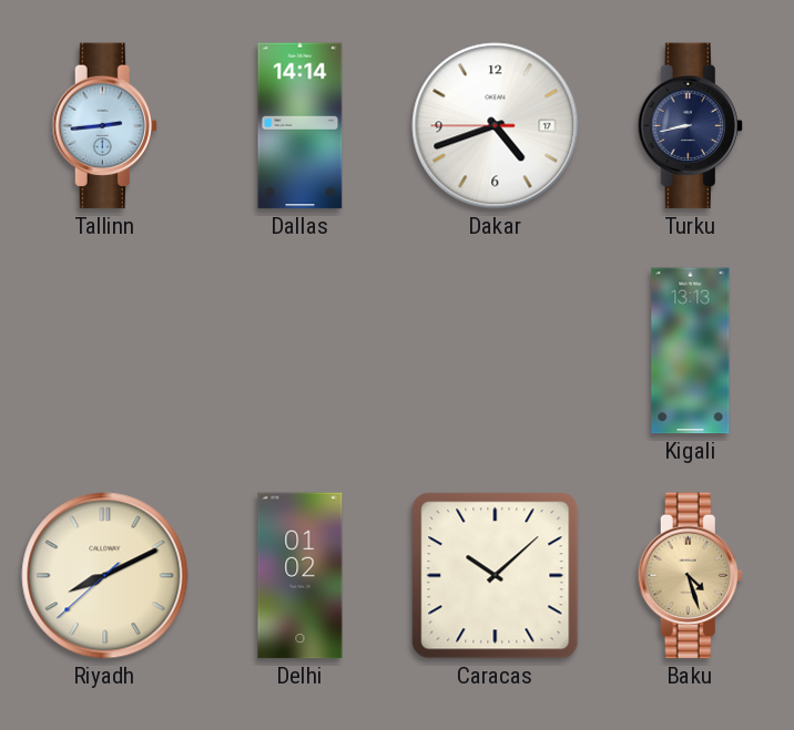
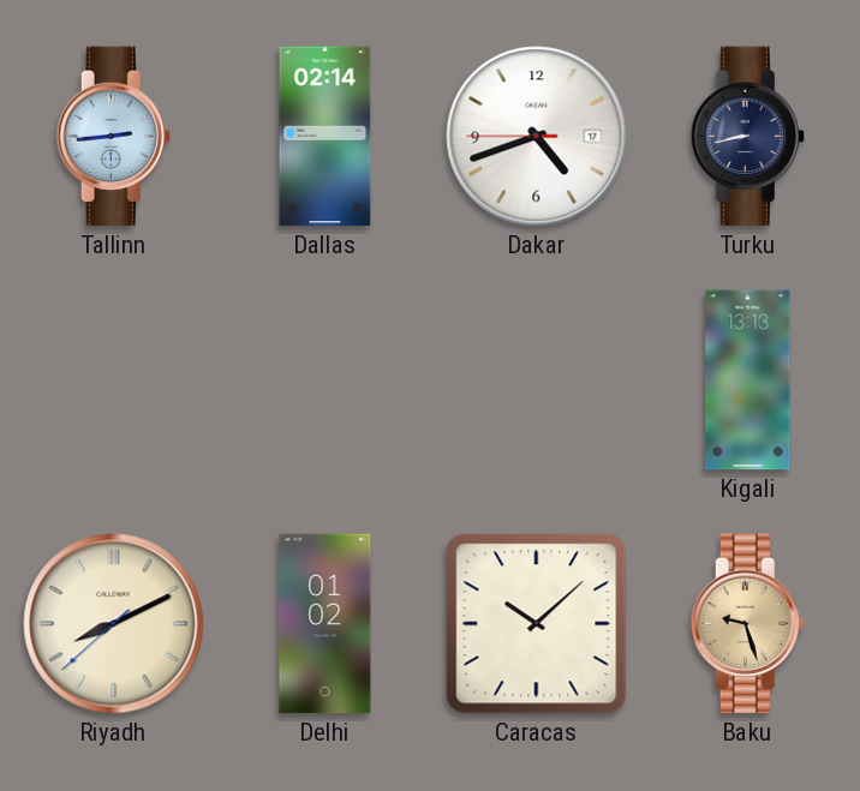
Dallas: 14:14 -> 02:14 (326, 137)
Baku: 4:27 -> 9:27 (747, 624)
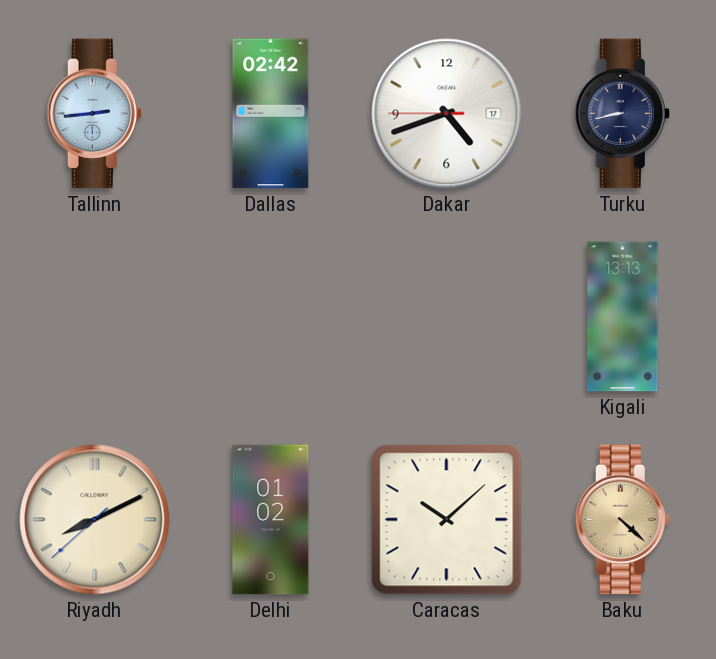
Dallas: 02:14 -> 02:42 (271, 114)
Baku: 9:27 -> 4:22 (622, 520)
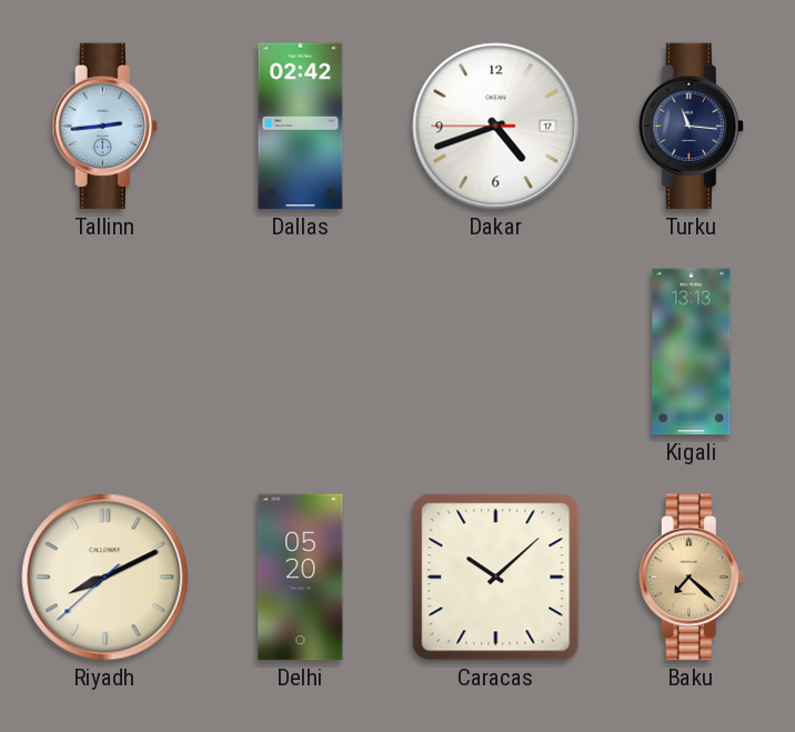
Turku: 8:43 -> 11:16 (691, 127)
Delhi: 01:02 -> 05:20 (301, 578)
Baku: 4:22 -> 7:22 (691, 578)
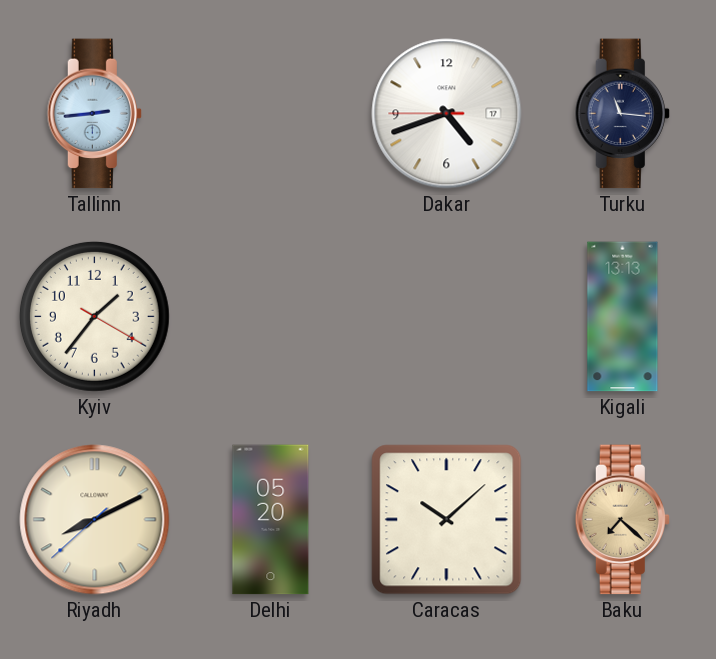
Dallas: 02:42 -> none (301, 127)
Kyiv: none -> 1:36 (94, 316)
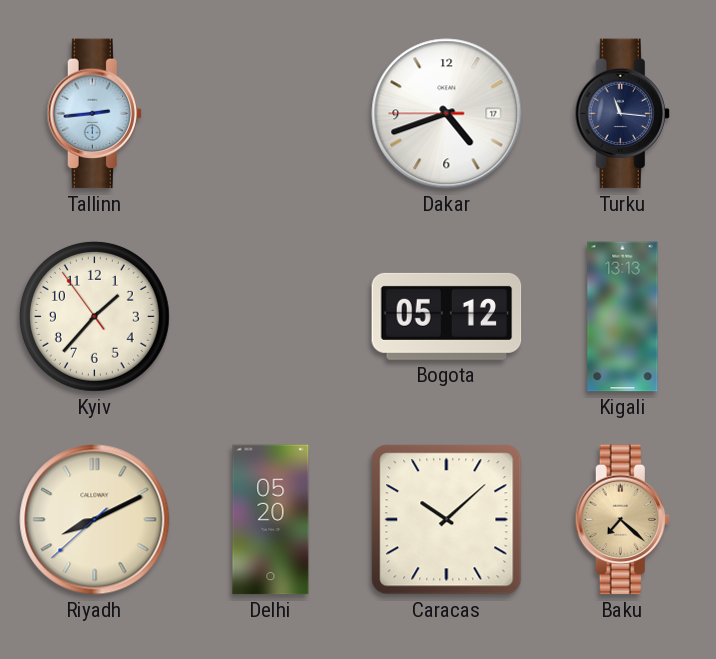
Kyiv: 1:36:20 -> 1:36:54 (94, 316)
Bogota: none -> 05:12 (447, 316)
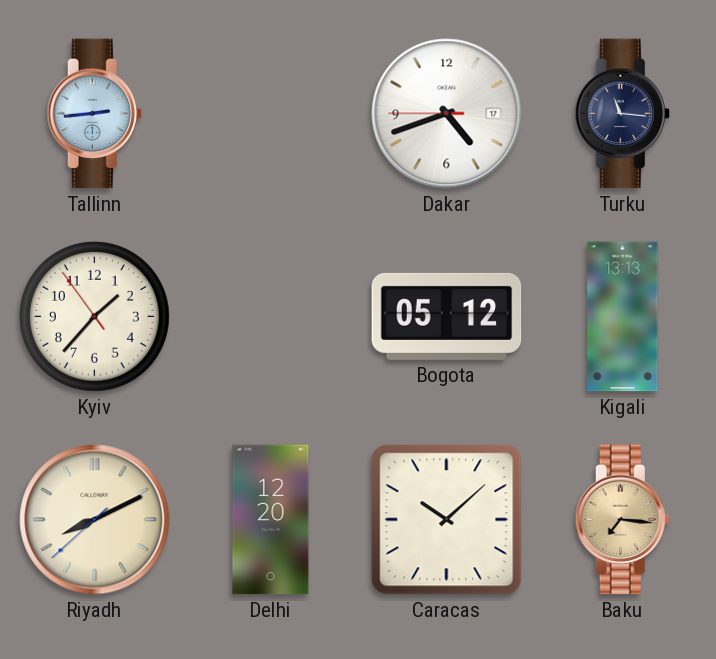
Delhi: 05:20 -> 12:20 (271, 520)
Baku: 7:22 -> 7:16 (622, 520)
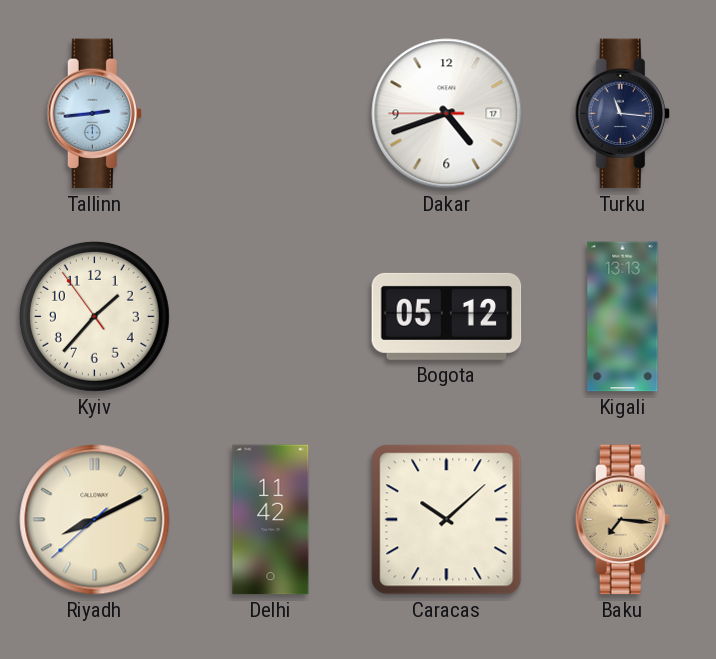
Delhi: 12:20 -> 11:42 (271, 520)
